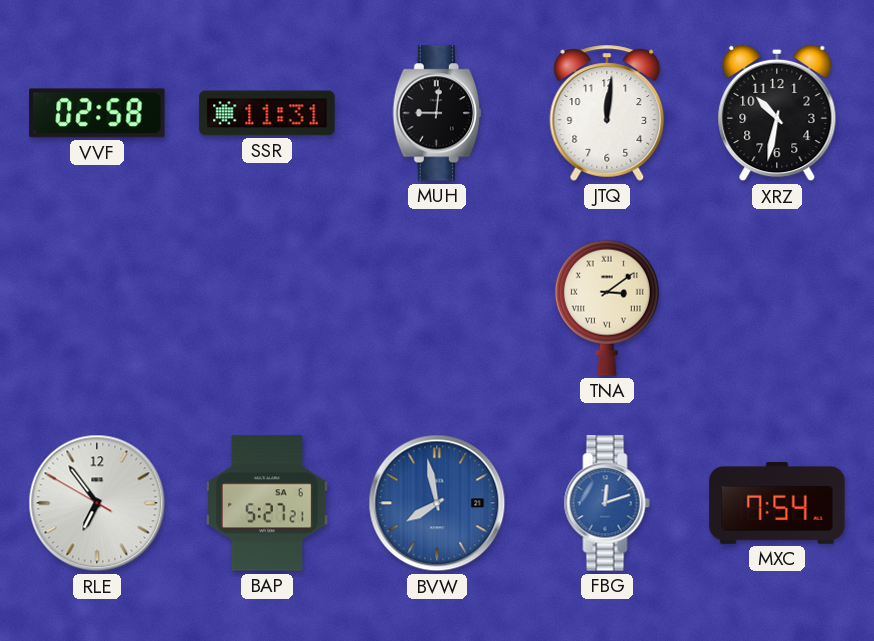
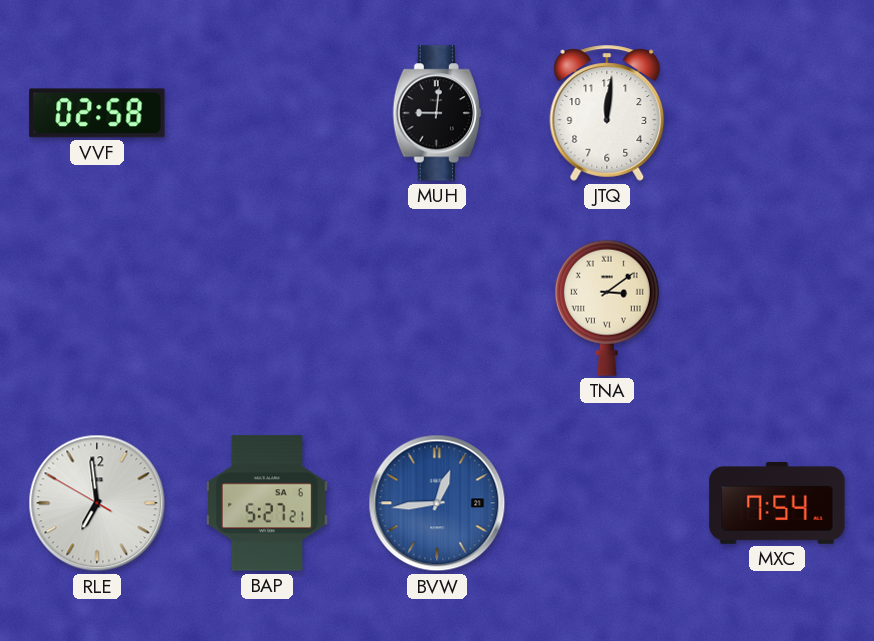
SSR: 11:31 -> none (267, 113)
XRZ: 10:32 -> none (777, 113)
RLE: 6:53 -> 6:58 (97, 503)
BVW: 7:58 -> 12:44 (437, 503)
FBG: 12:12 -> none (607, 503)
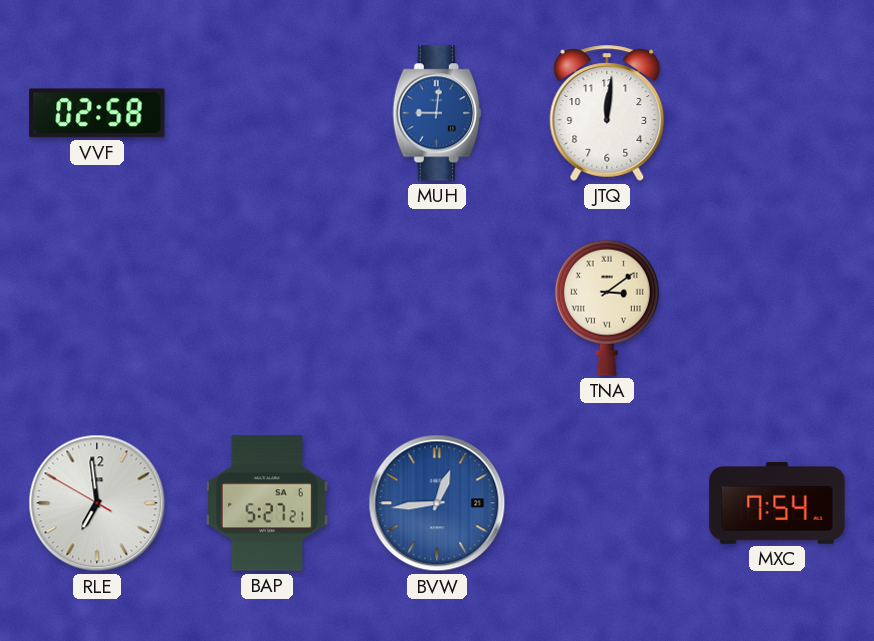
MUH dial: black -> blue (436, 113)
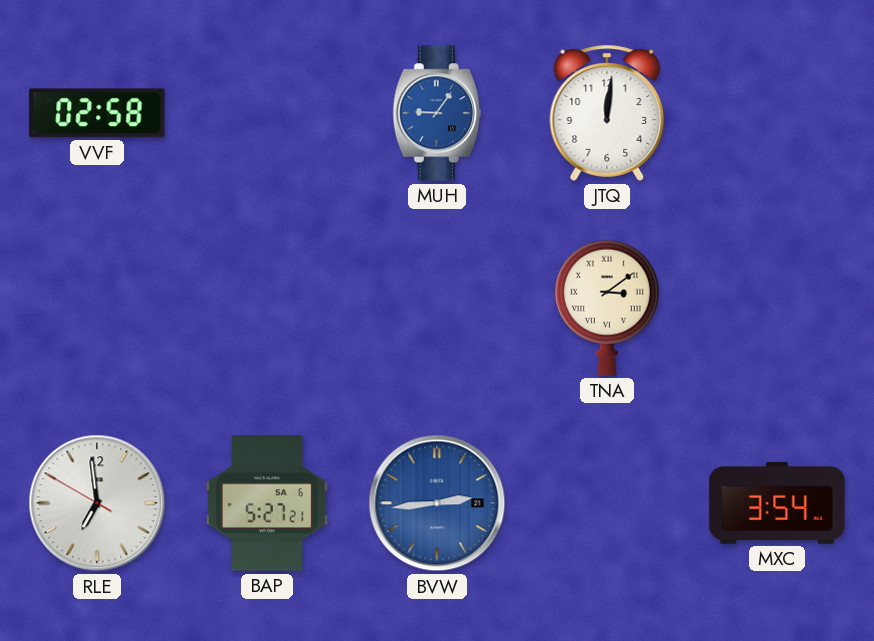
MUH: 9:01 -> 9:06 (436, 113)
BVW: 12:44 -> 2:44 (437, 503)
MXC: 7:54 -> 3:54 (777, 503)
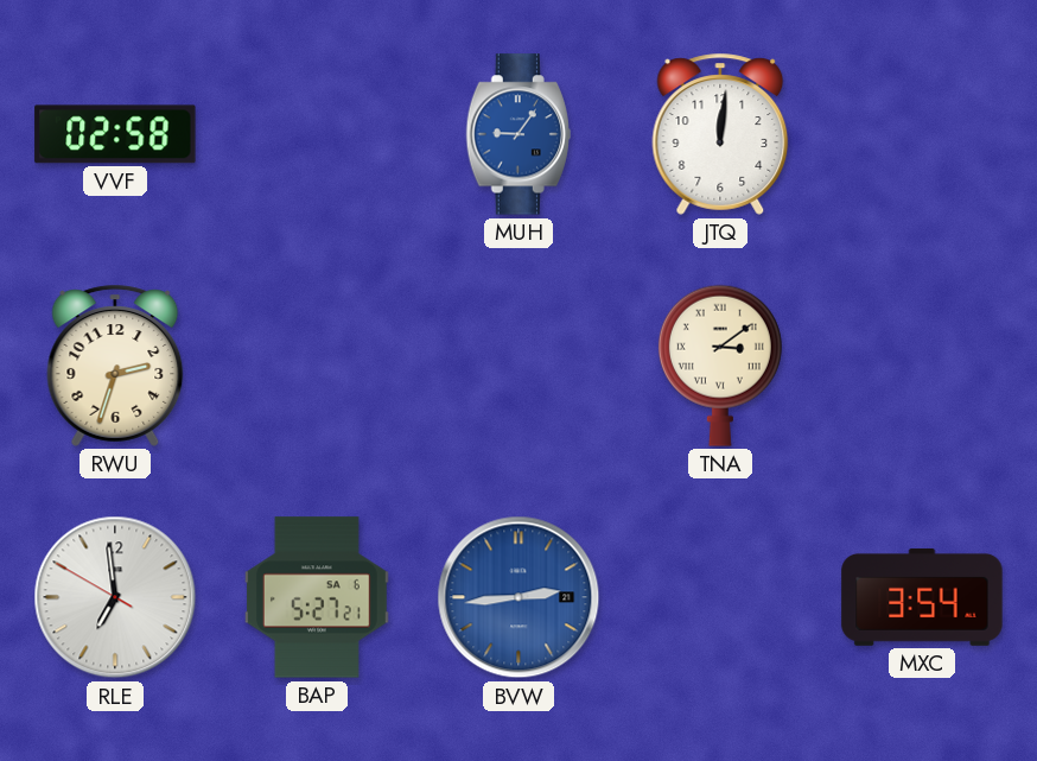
RWU: none -> 2:33 (115, 366)
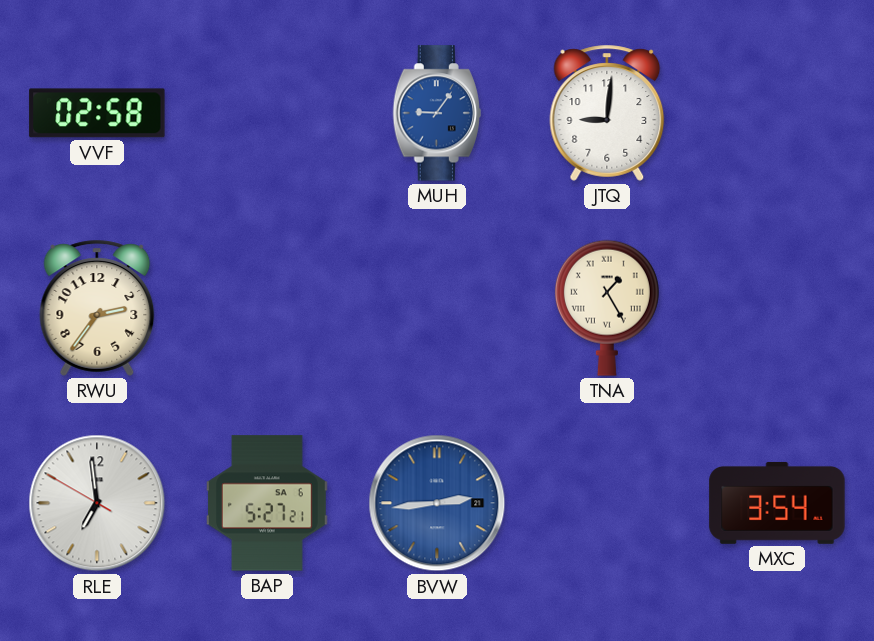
JTQ: 12:01 -> 9:01 (607, 113)
RWU: 2:33 -> 2:36 (97, 308)
TNA: 3:09 -> 1:25 (607, 308)
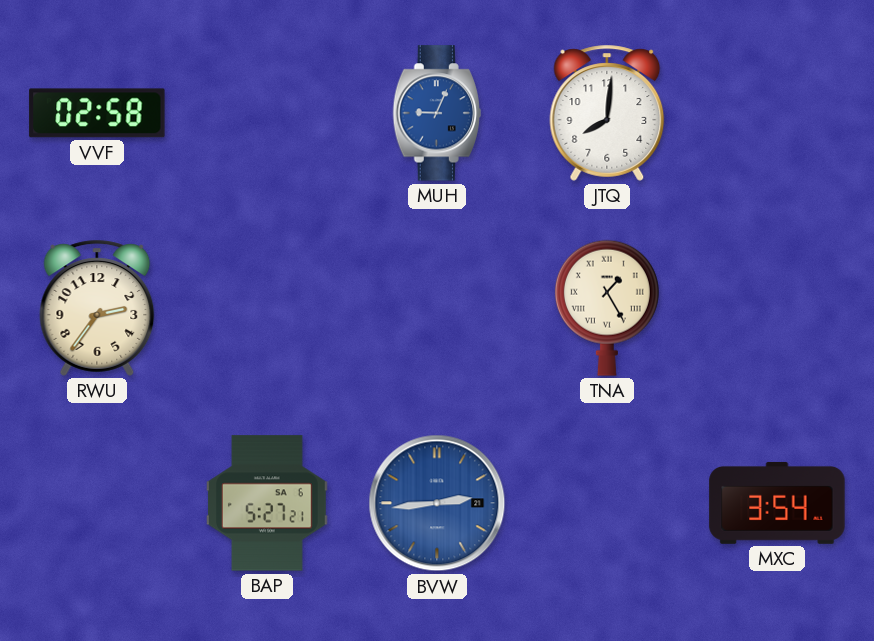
MUH: 9:06 -> 9:04 (436, 113)
JTQ: 9:01 -> 8:01 (607, 113)
RLE: 6:58 -> none (97, 503)
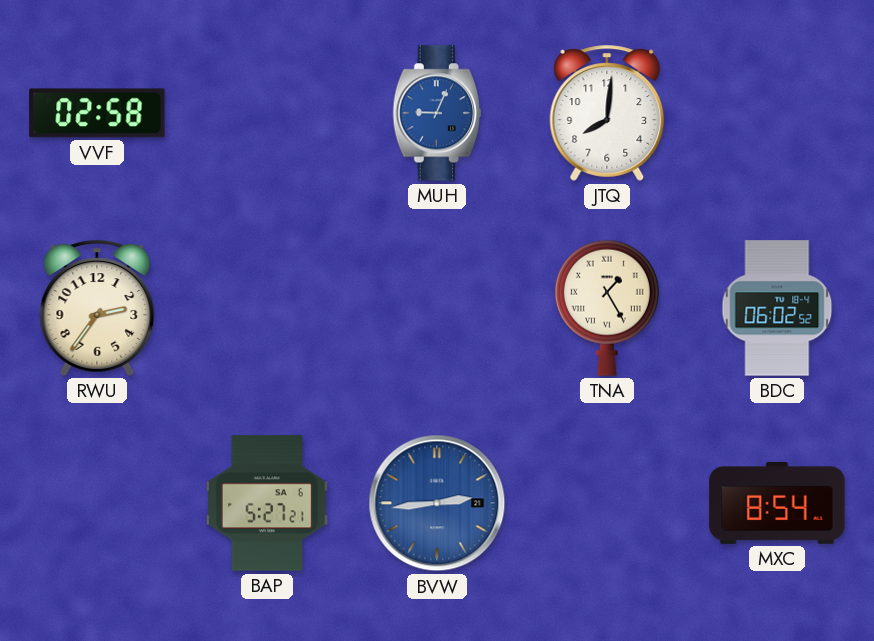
BDC: none -> 06:02 (777, 308)
MXC: 3:54 -> 8:54 (777, 503)
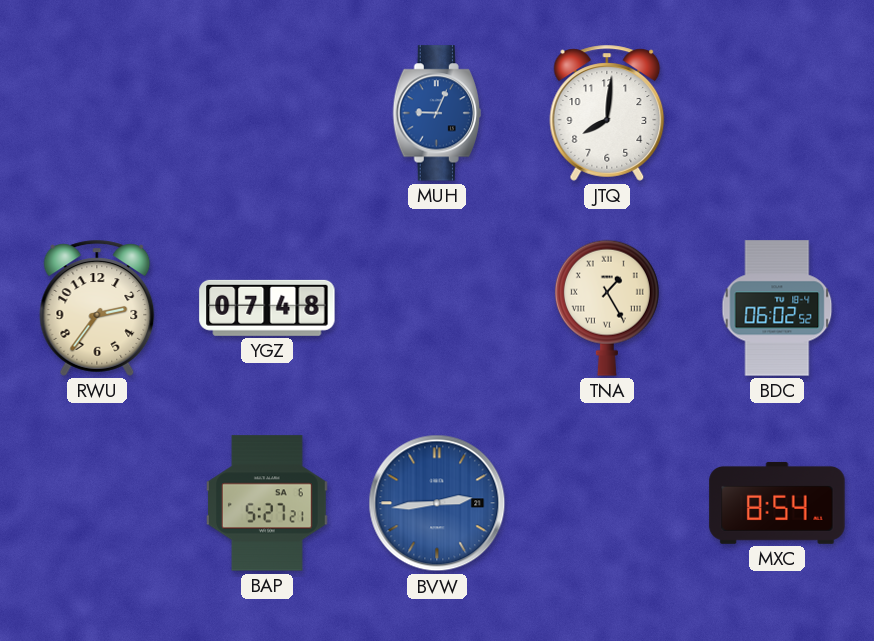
VVF: 02:58 -> none (97, 113)
YGZ: none -> 07:48 (267, 308)
